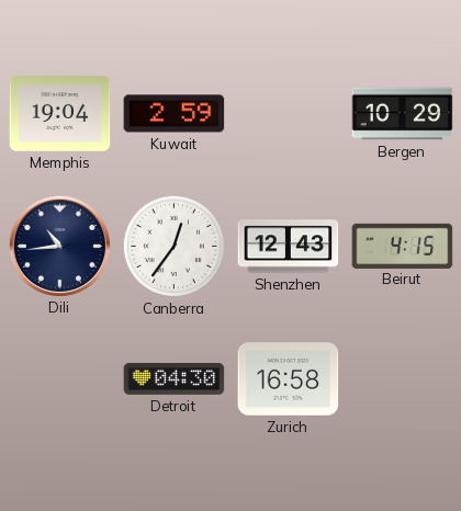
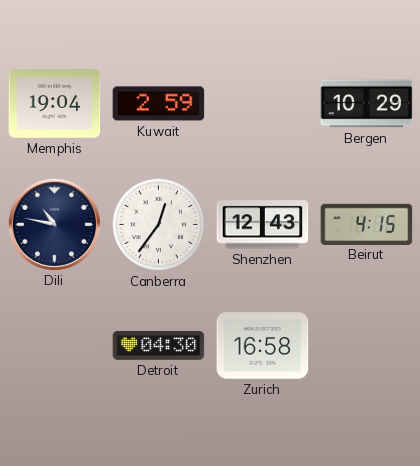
Dili: 10:44 -> 10:47 (54, 224)
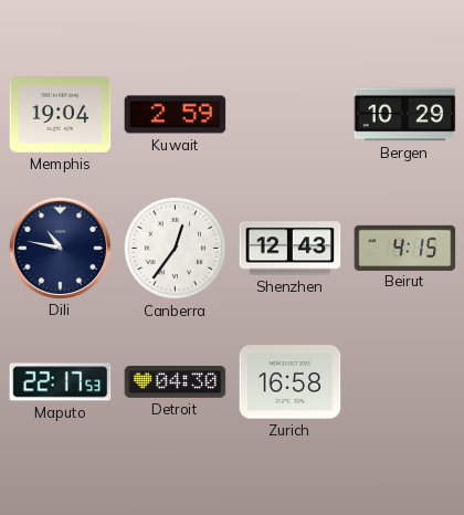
Maputo: none -> 22:17 (61, 382)
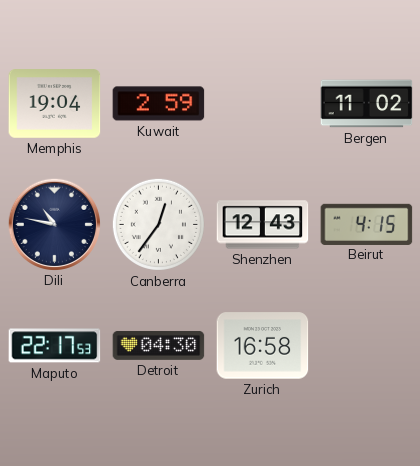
Bergen: 10:29 -> 11:02 (367, 104)
